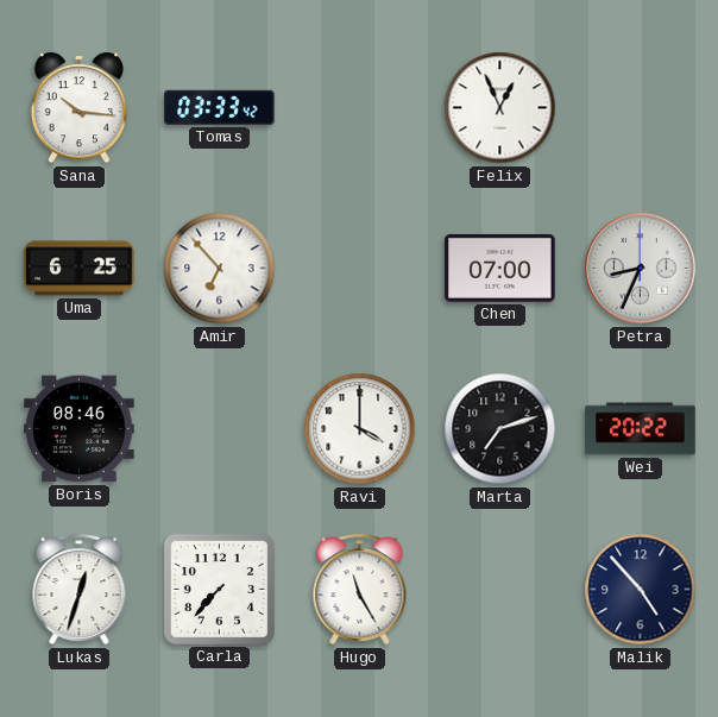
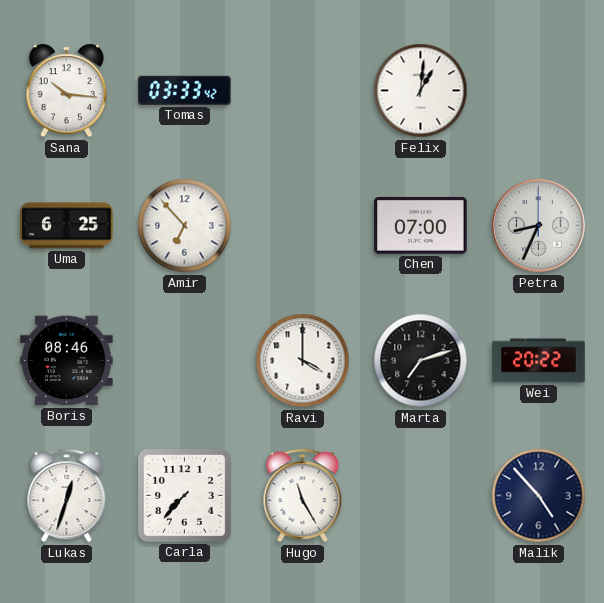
Felix: 12:56 -> 1:01 (421, 91)
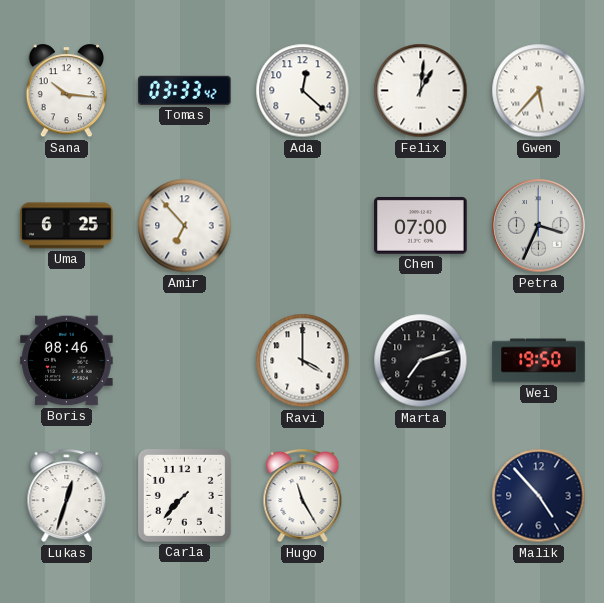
Ada: none -> 12:22 (303, 91)
Gwen: none -> 5:37 (539, 91)
Petra: 8:34 -> 3:34 (539, 226)
Wei: 20:22 -> 19:50 (539, 361)
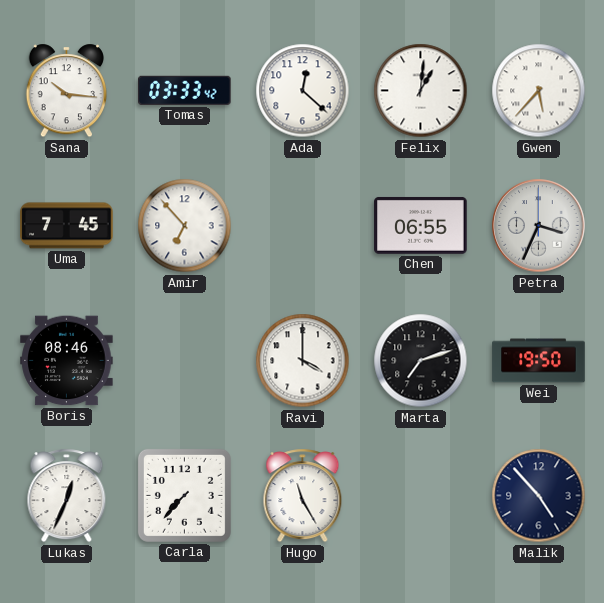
Uma: 6:25 -> 7:45 (67, 226)
Chen: 07:00 -> 06:55 (421, 225)
Lukas: 12:33 -> 12:34 (67, 496)
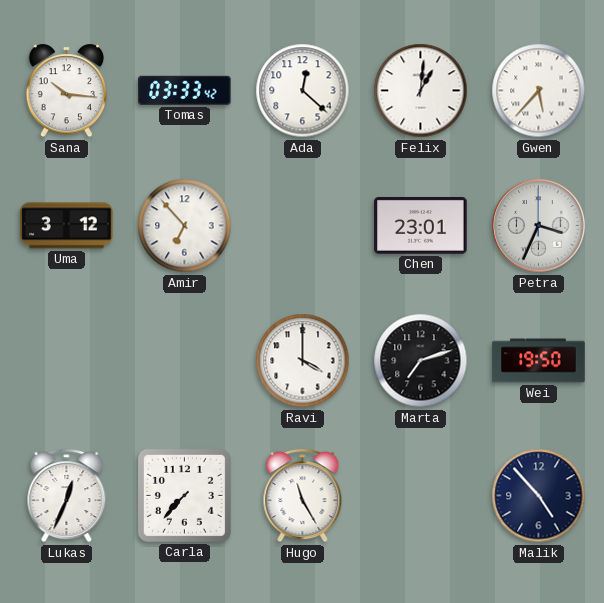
Uma: 7:45 -> 3:12 (67, 226)
Chen: 06:55 -> 23:01 (421, 225)
Boris: 08:46 -> none (67, 361)
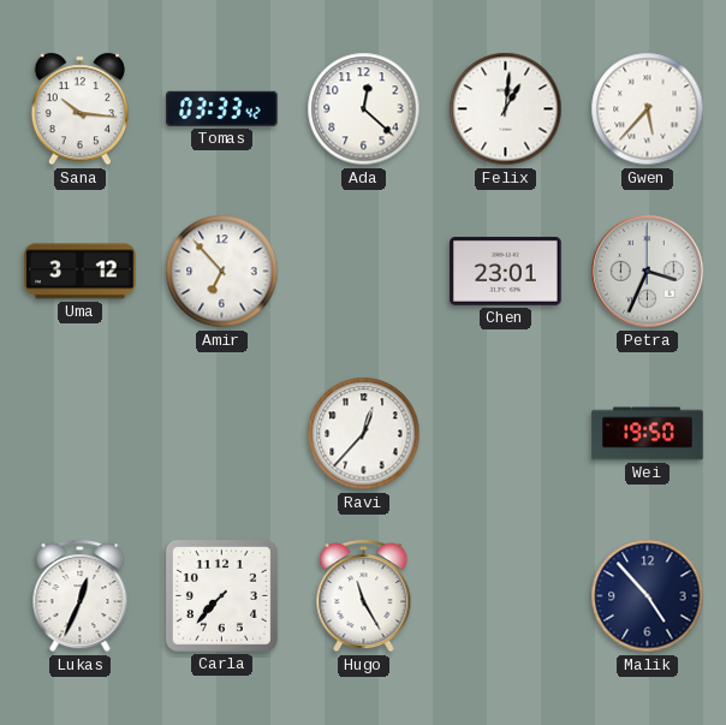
Ravi: 4:00 -> 12:37 (364, 434)
Marta: 7:12 -> none (421, 361)
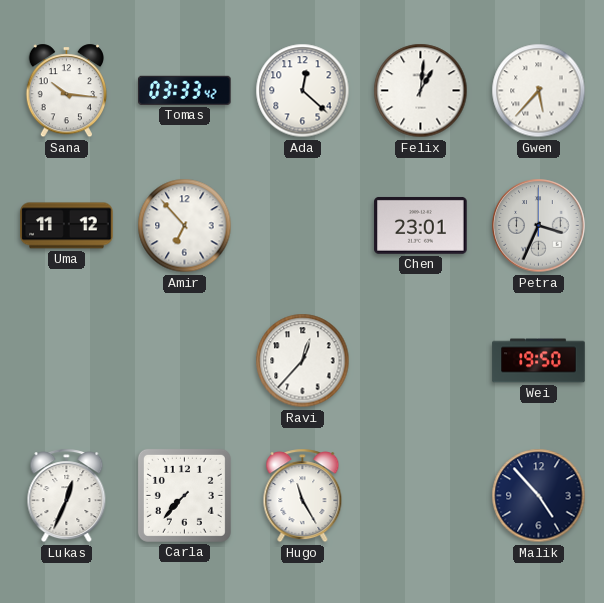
Uma: 3:12 -> 11:12 (67, 226)
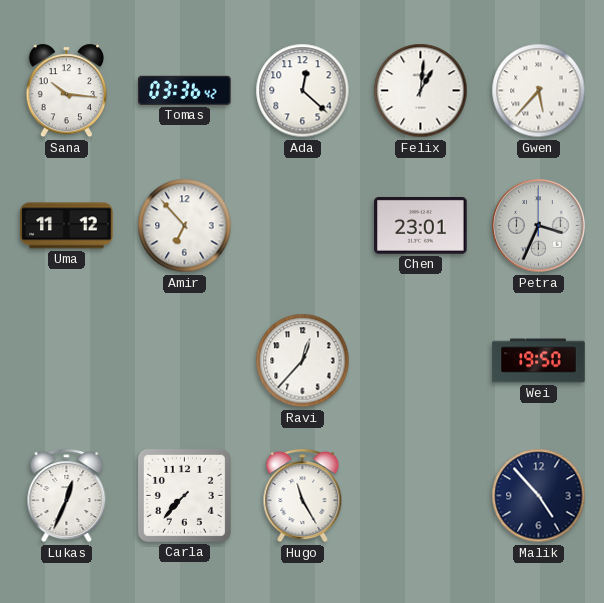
Tomas: 03:33 -> 03:36 (185, 90)
